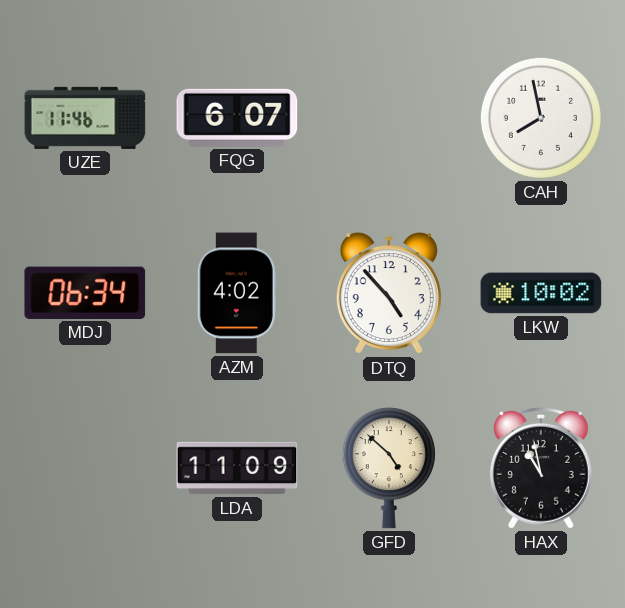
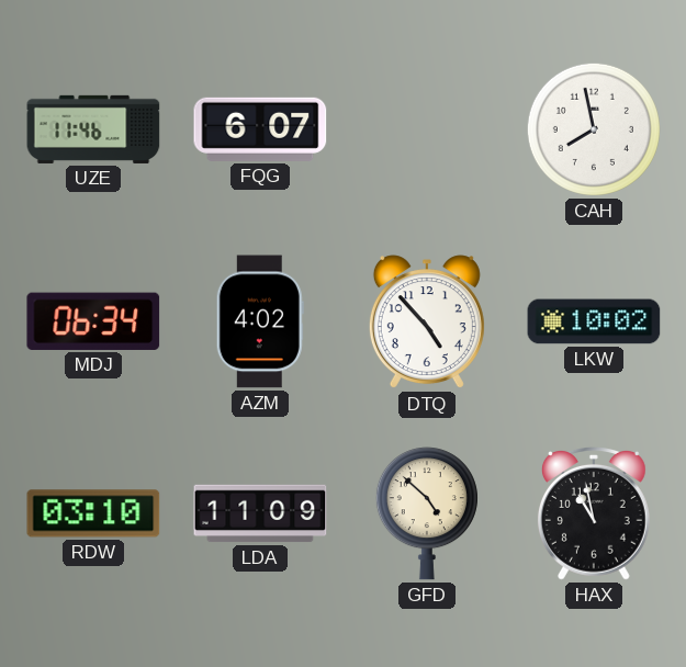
RDW: none -> 03:10 (93, 513)
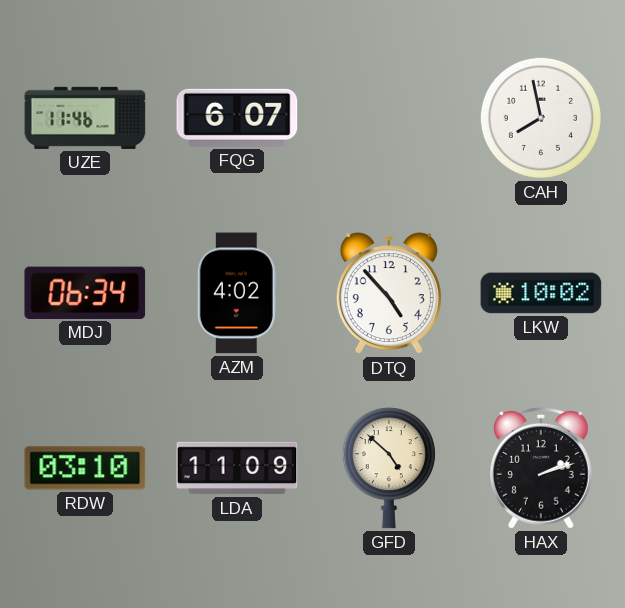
HAX: 10:58 -> 2:12 (541, 469)
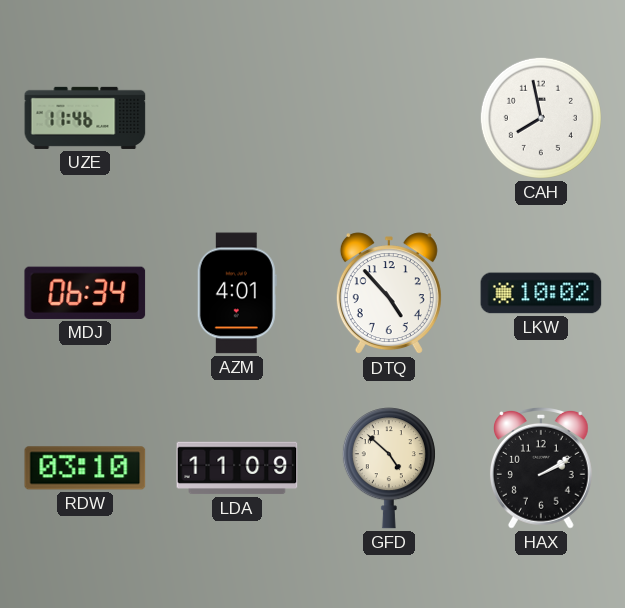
FQG: 6:07 -> none (237, 118)
AZM: 4:02 -> 4:01 (237, 293)
HAX: 2:12 -> 2:10 (541, 469)
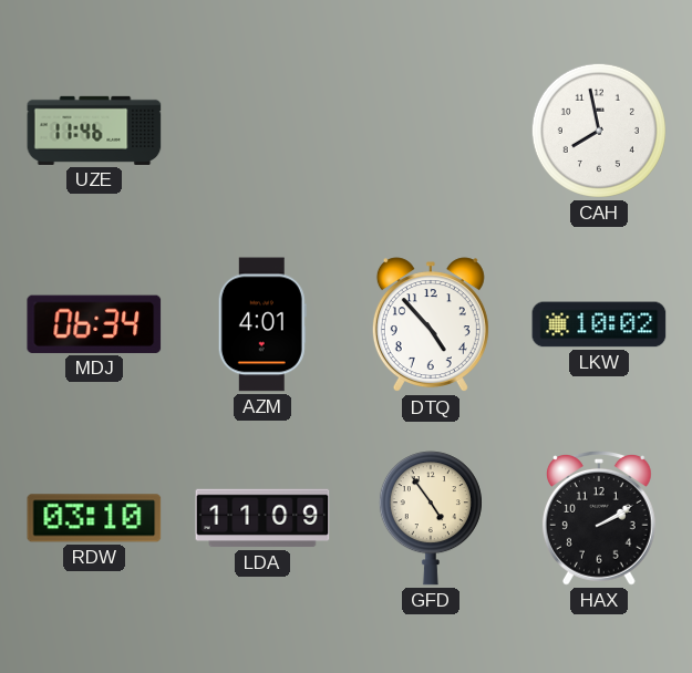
GFD: 4:52 -> 4:54 (431, 518)
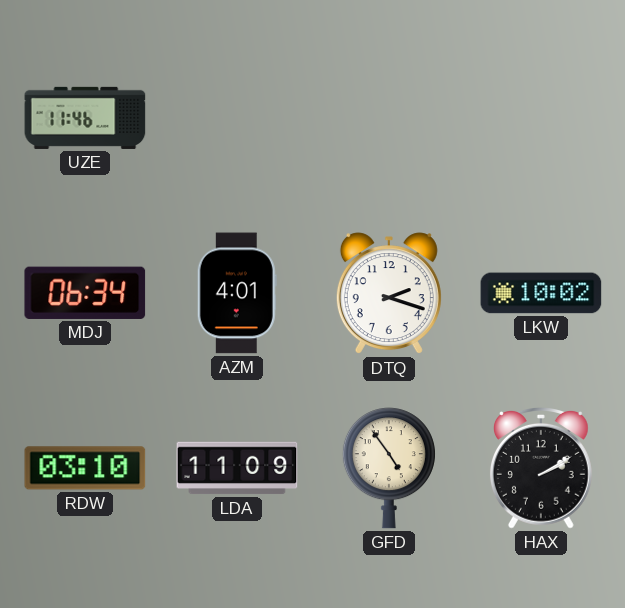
CAH: 7:58 -> none (599, 131)
DTQ: 4:53 -> 2:18 (389, 294)
